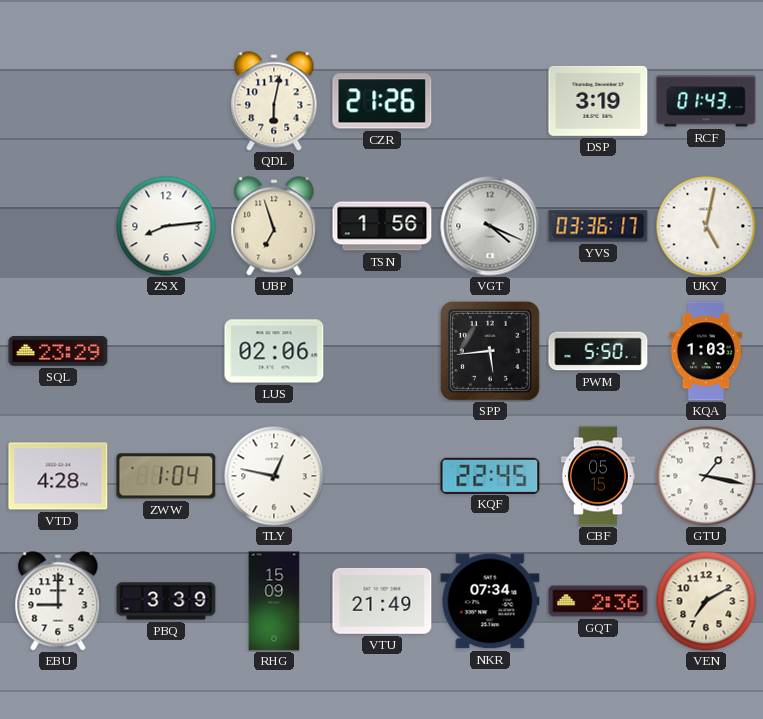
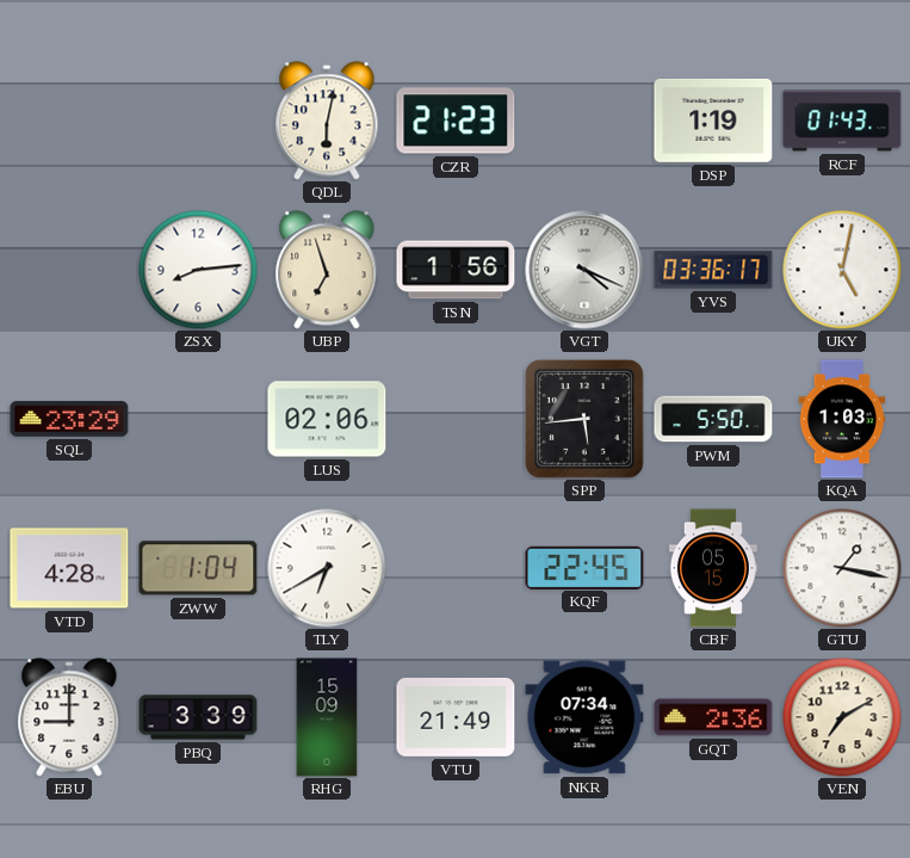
CZR: 21:26 -> 21:23 (456, 121)
DSP: 3:19 -> 1:19 (713, 121)
TLY: 12:47 -> 6:40 (327, 568)
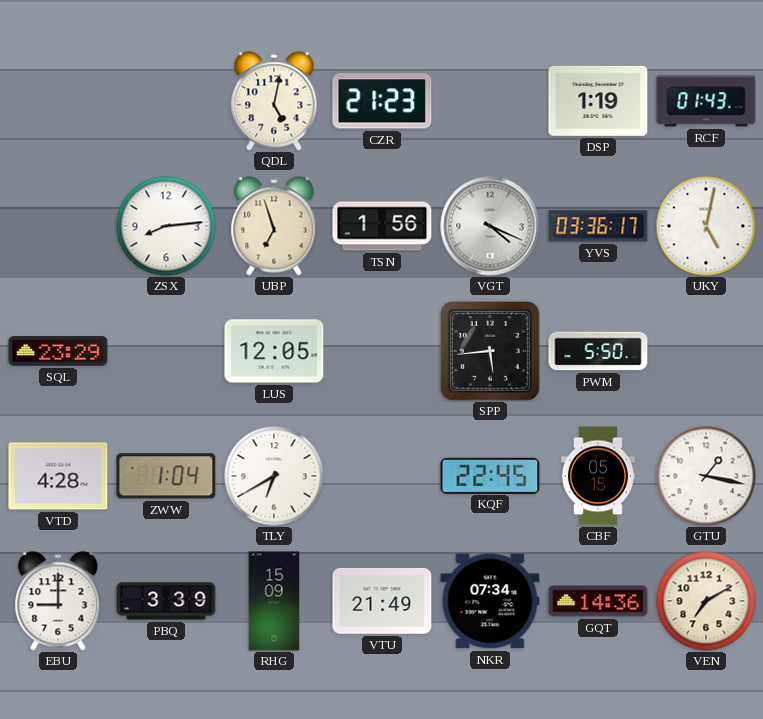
QDL: 6:02 -> 5:02 (274, 101)
LUS: 02:06 -> 12:05 (274, 351)
KQA: 1:03 -> none (842, 419)
GQT: 2:36 -> 14:36 (598, 601)
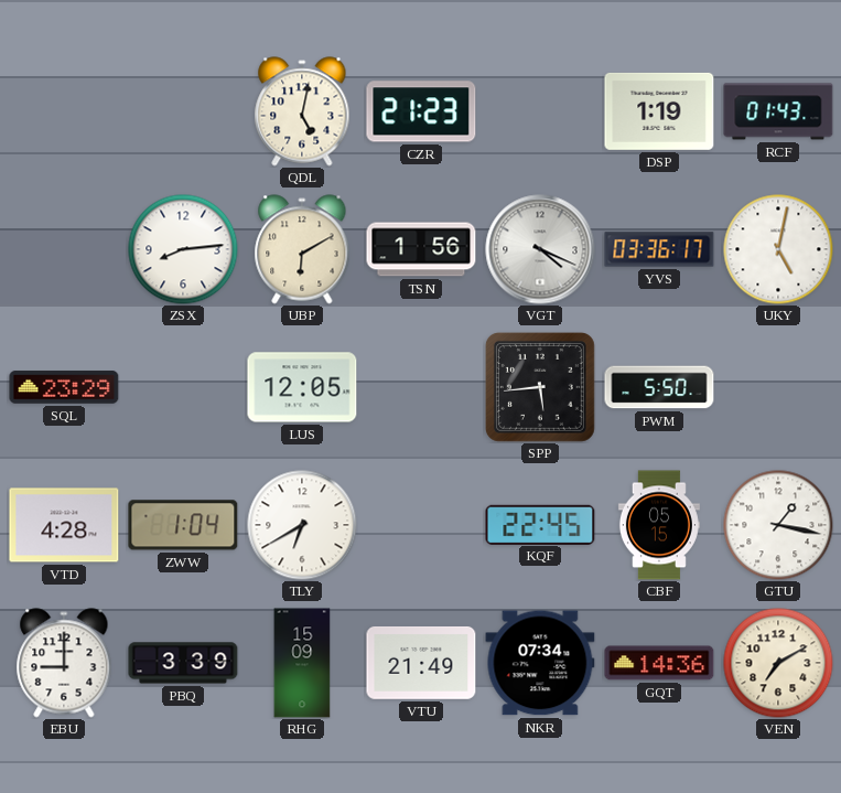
UBP: 6:57 -> 6:10 (302, 249)
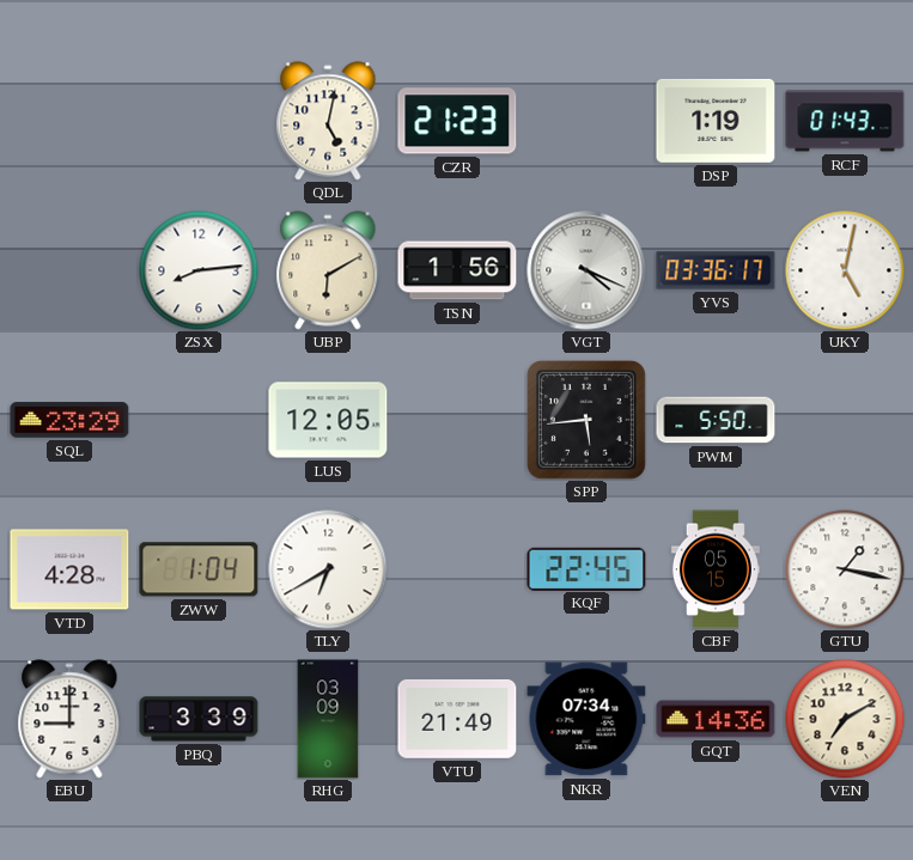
RHG: 15:09 -> 03:09 (328, 719)
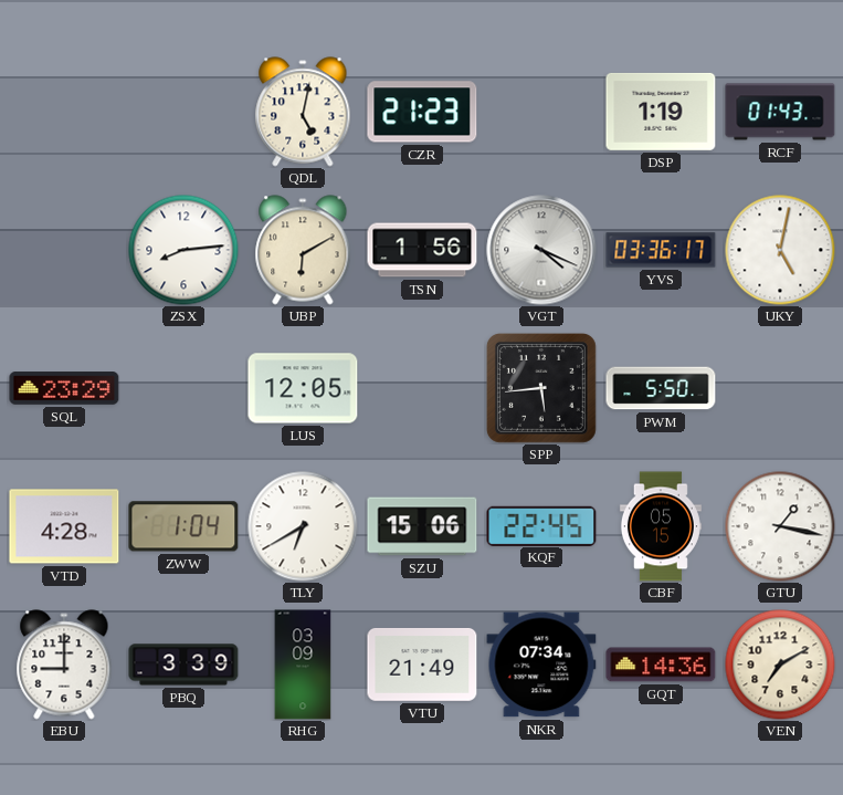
SZU: none -> 15:06 (422, 526)
